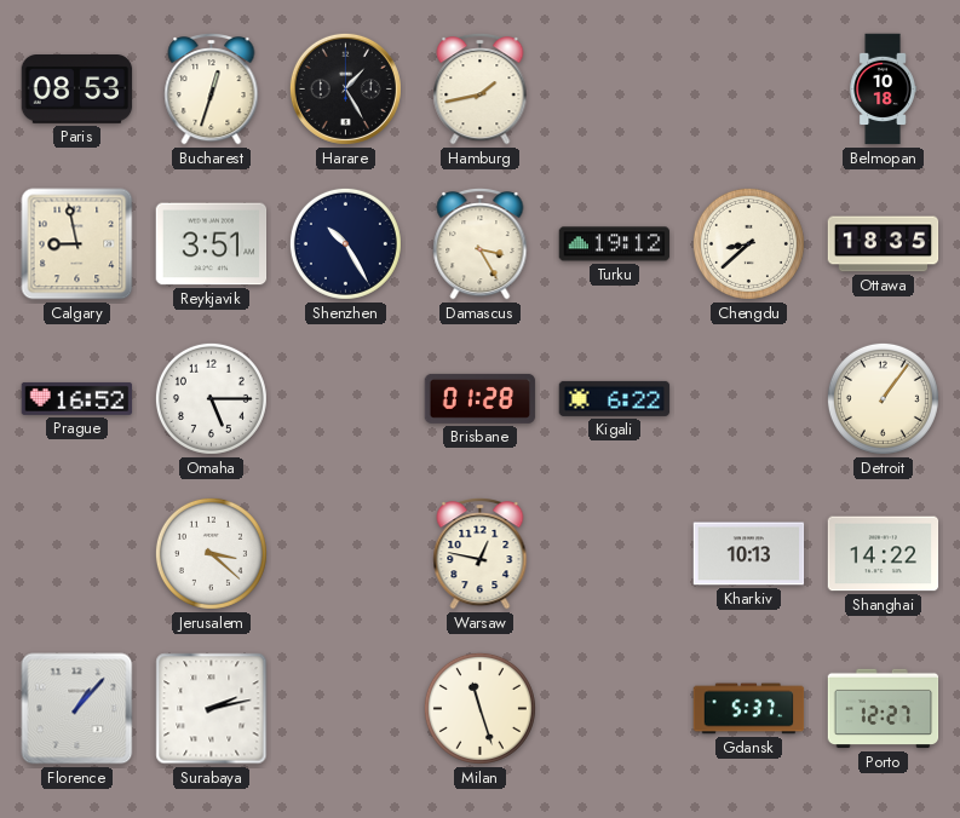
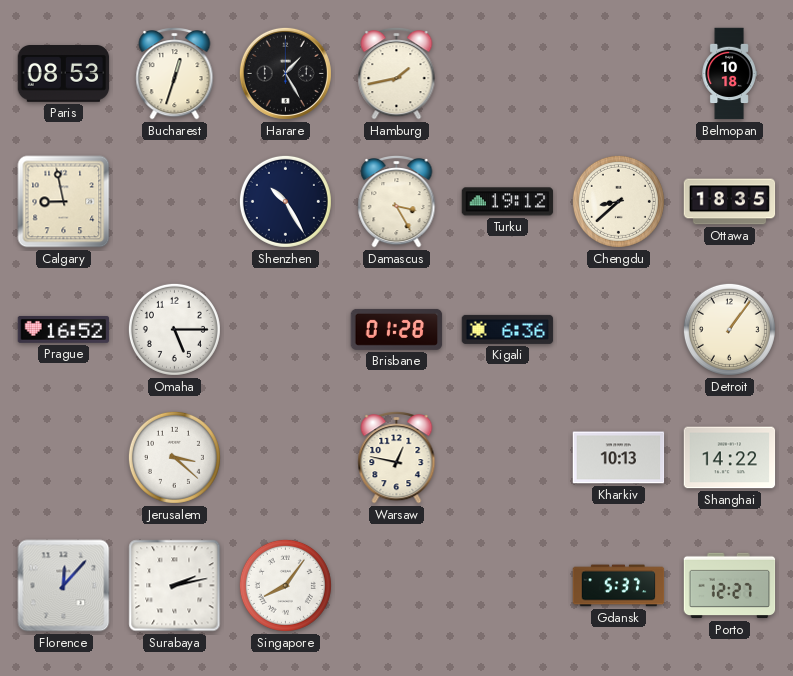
Reykjavik: 3:51 -> none (212, 244)
Kigali: 6:22 -> 6:36 (508, 329)
Florence: 1:07 -> 12:07 (64, 586)
Singapore: none -> 8:06 (285, 585)
Milan: 11:27 -> none (479, 708)
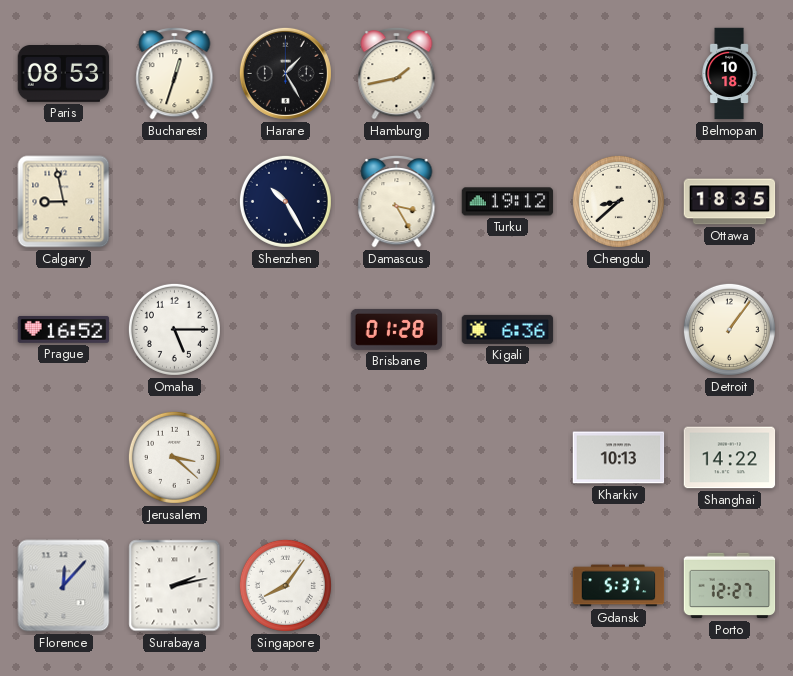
Warsaw: 12:47 -> none (397, 458)
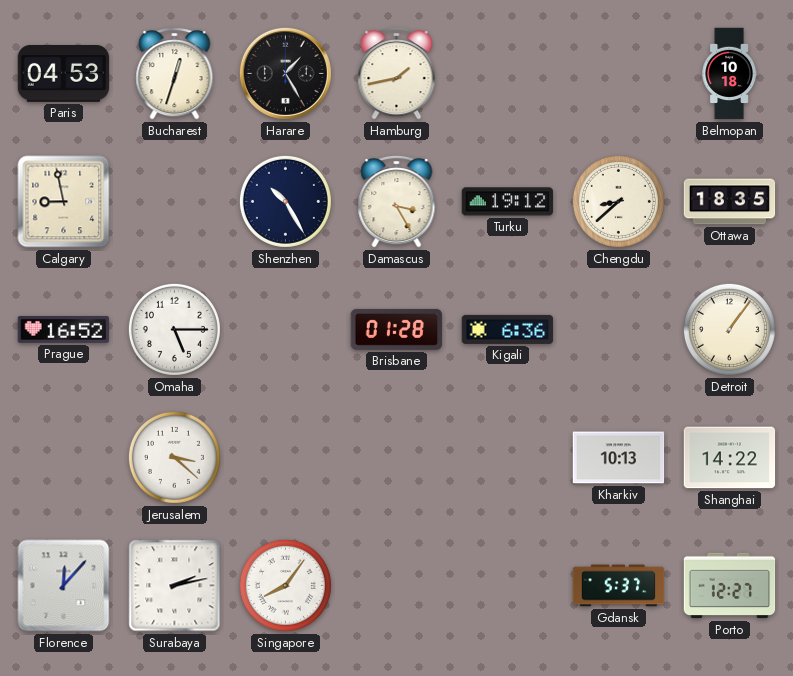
Paris: 08:53 -> 04:53 (64, 74)
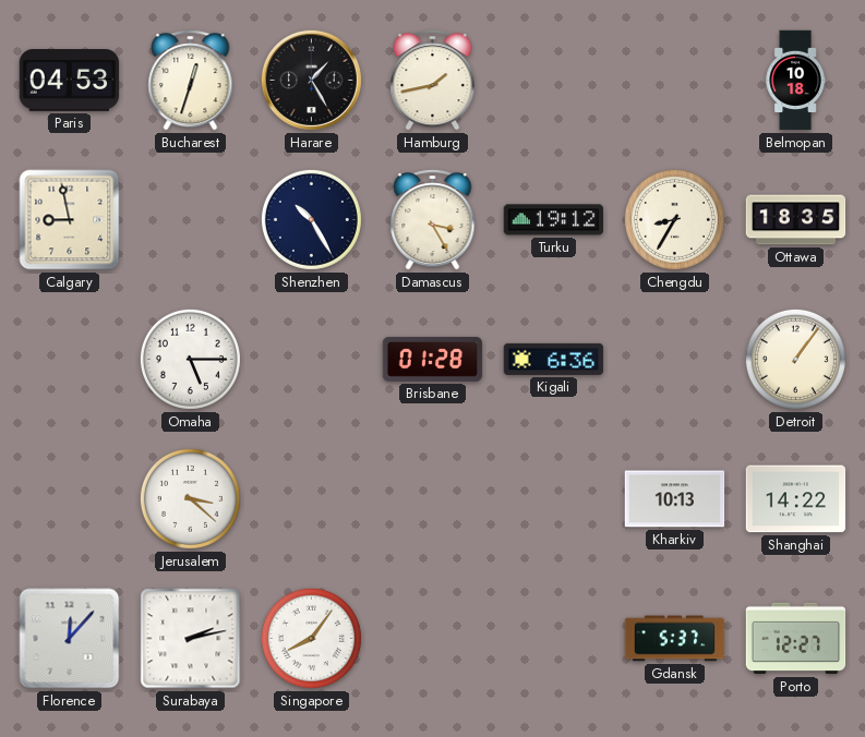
Chengdu: 8:38 -> 8:35 (674, 219)
Prague: 16:52 -> none (64, 329)
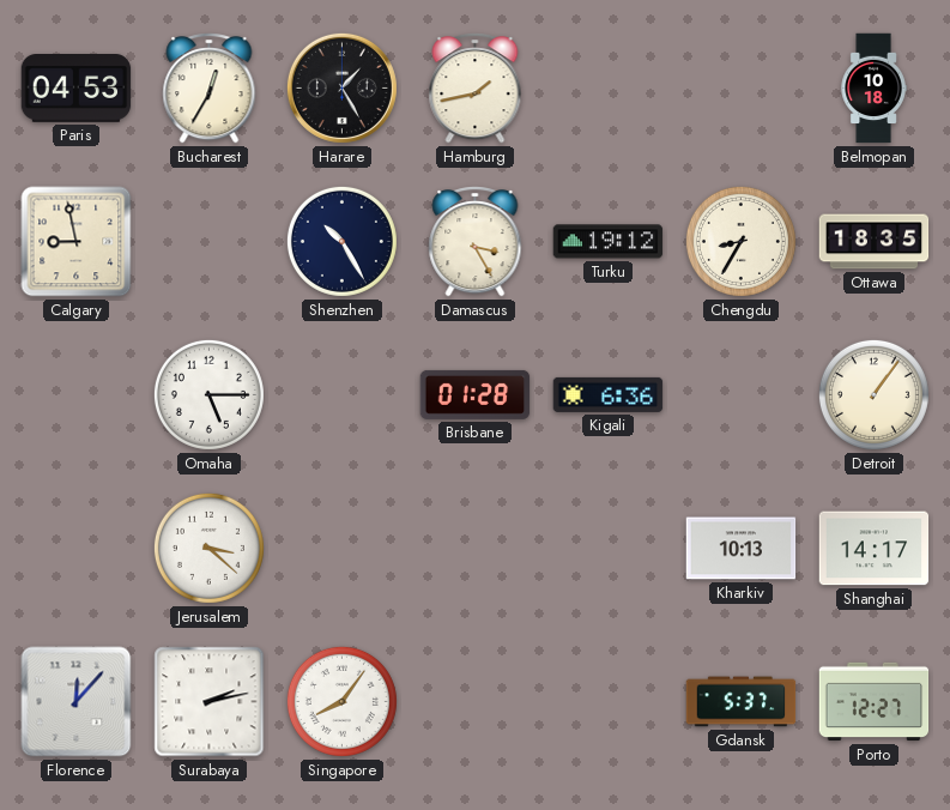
Bucharest: 12:33 -> 12:35 (210, 89)
Shanghai: 14:22 -> 14:17 (875, 549)
